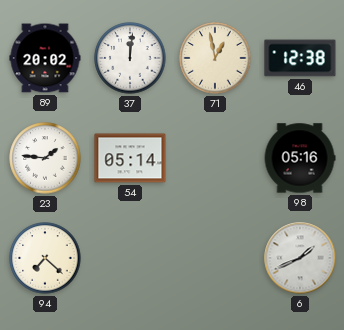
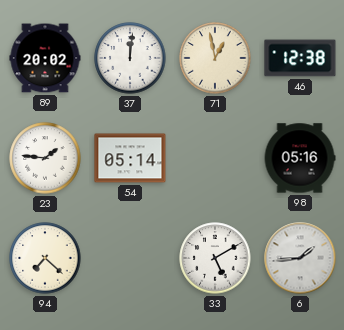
33: none -> 5:10 (215, 258)
6: 1:41 -> 1:44 (300, 258)
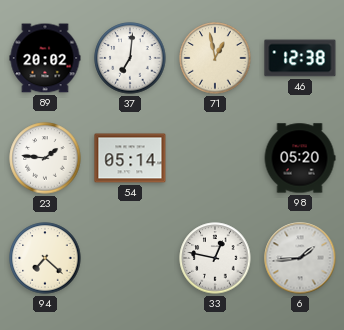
37: 12:01 -> 7:01 (130, 58)
98: 05:16 -> 05:20 (300, 158)
33: 5:10 -> 12:47 (215, 258)
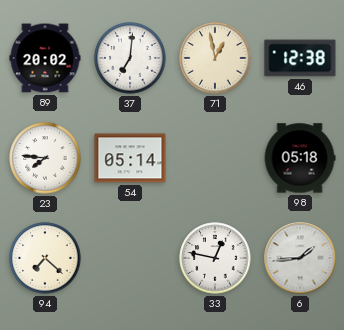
23: 1:46 -> 7:46 (45, 158)
98: 05:20 -> 05:18 (300, 158)
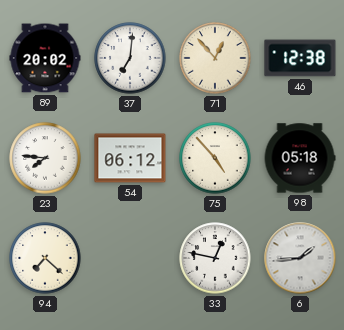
71: 12:58 -> 12:53 (215, 58)
54: 05:14 -> 06:12 (130, 158)
75: none -> 4:53 (215, 158)
